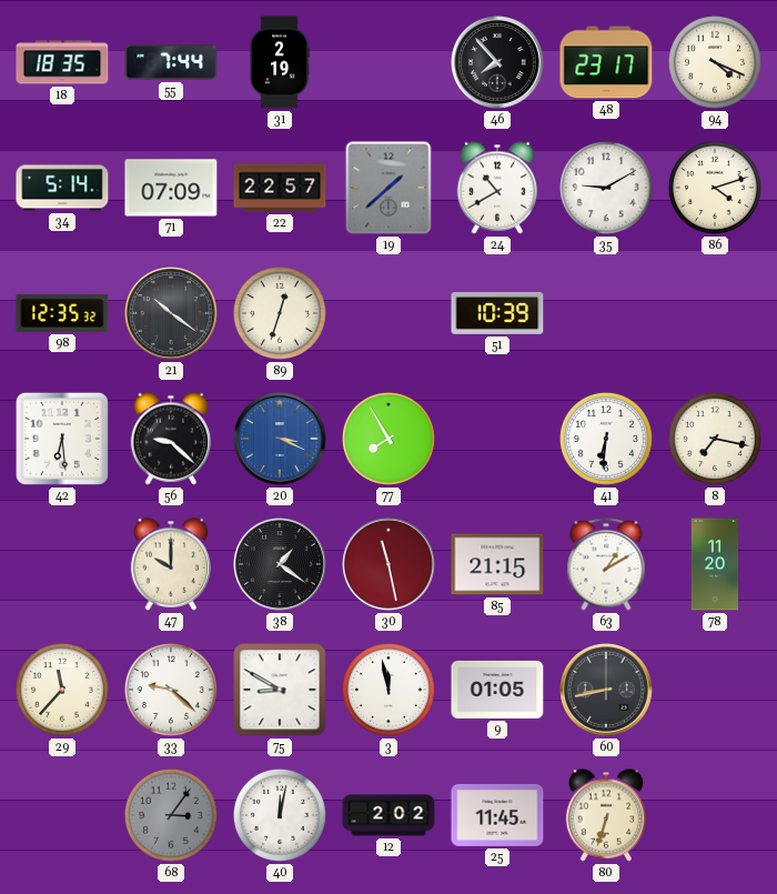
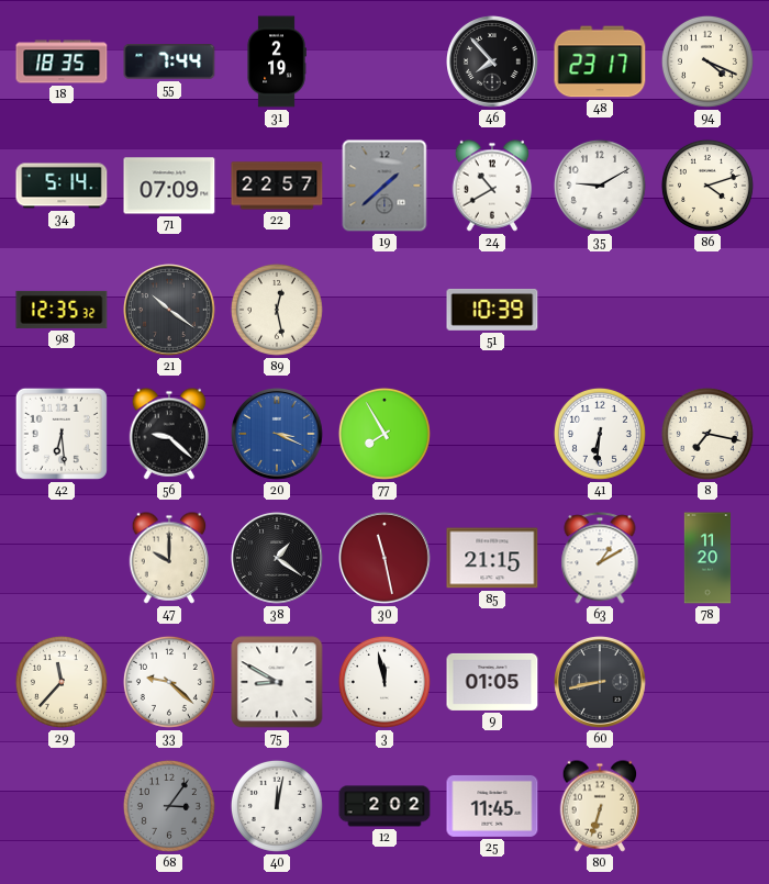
89: 12:33 -> 12:28 (277, 310)
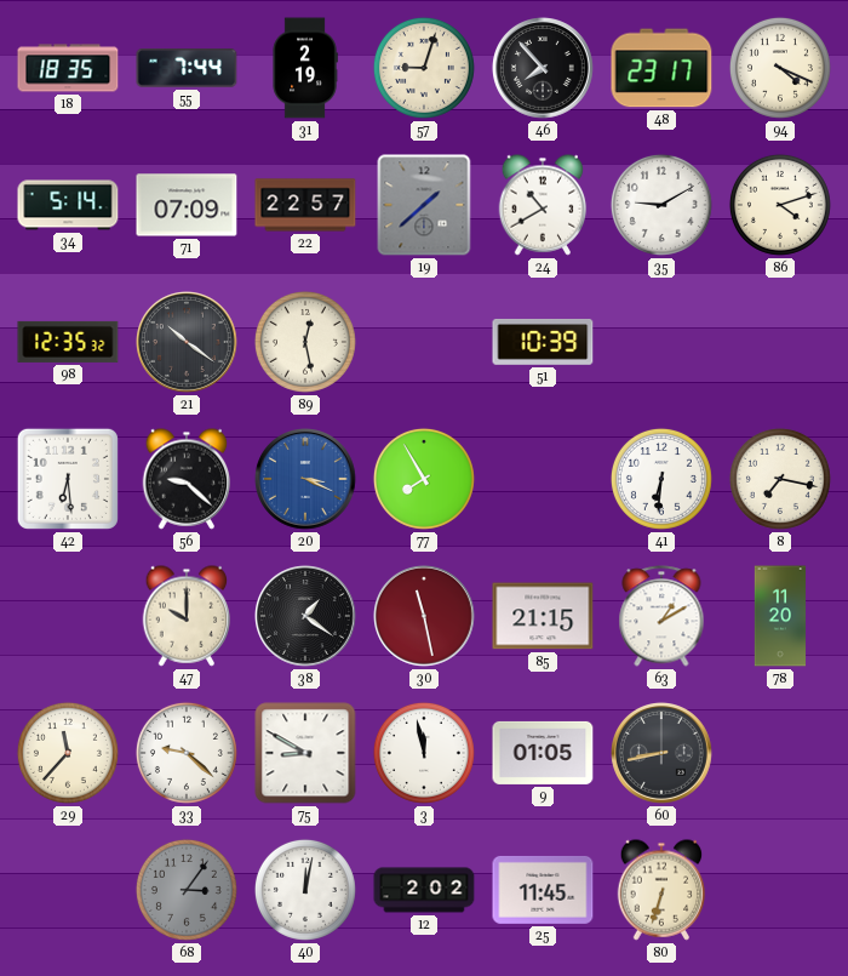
57: none -> 9:03 (424, 68)
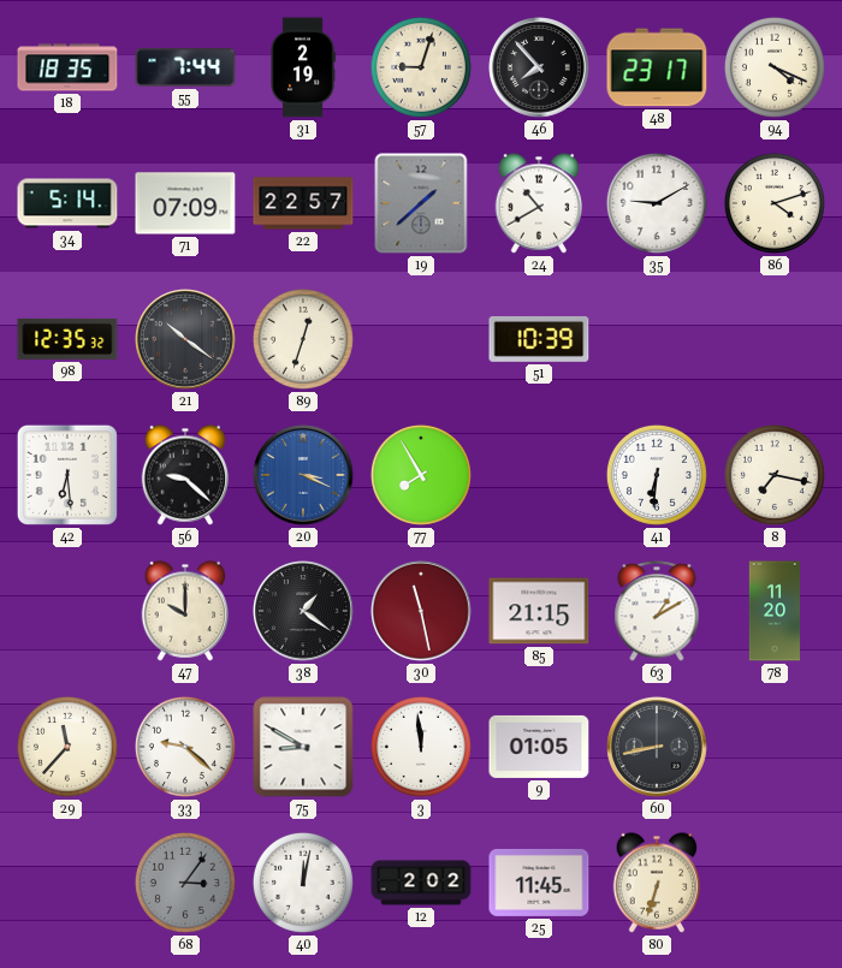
89: 12:28 -> 12:33 (303, 339)
3: 11:58 -> 11:59 (421, 747)
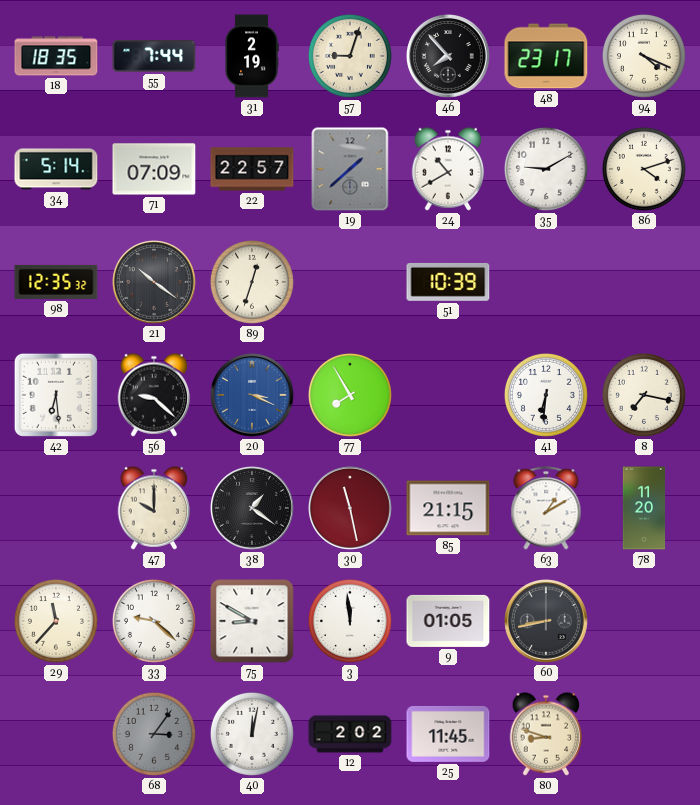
80: 6:33 -> 8:48 (546, 734)
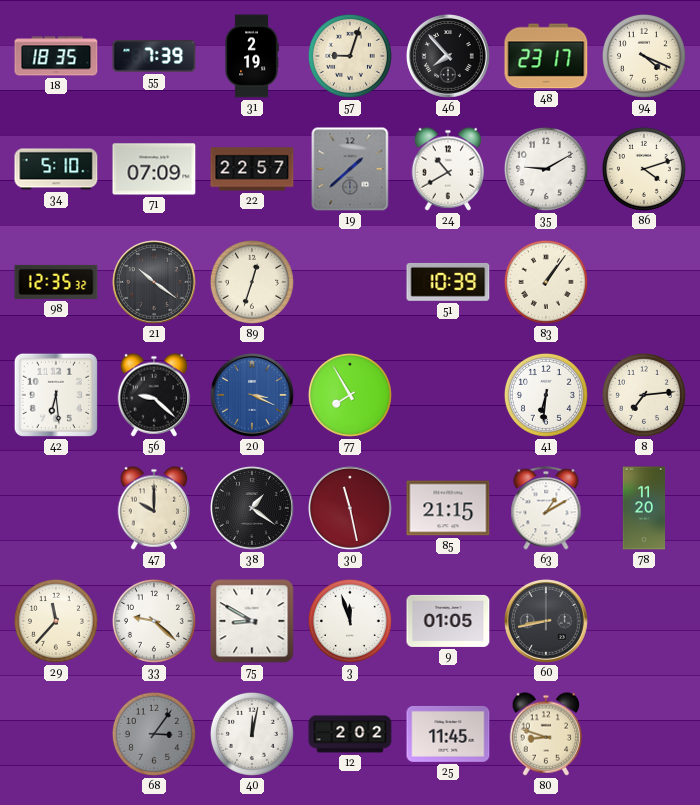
55: 7:44 -> 7:39 (154, 56)
34: 5:14 -> 5:10 (56, 169)
83: none -> 1:06 (546, 282)
8: 7:17 -> 7:14 (644, 395)
3: 11:59 -> 11:57 (350, 621)
